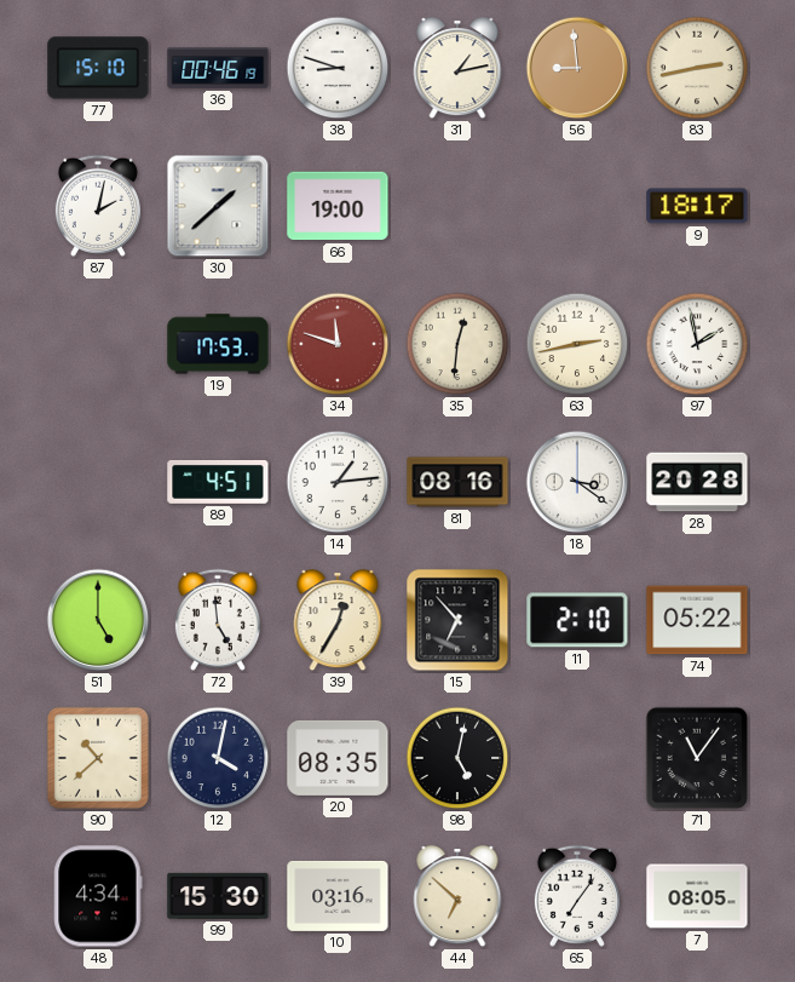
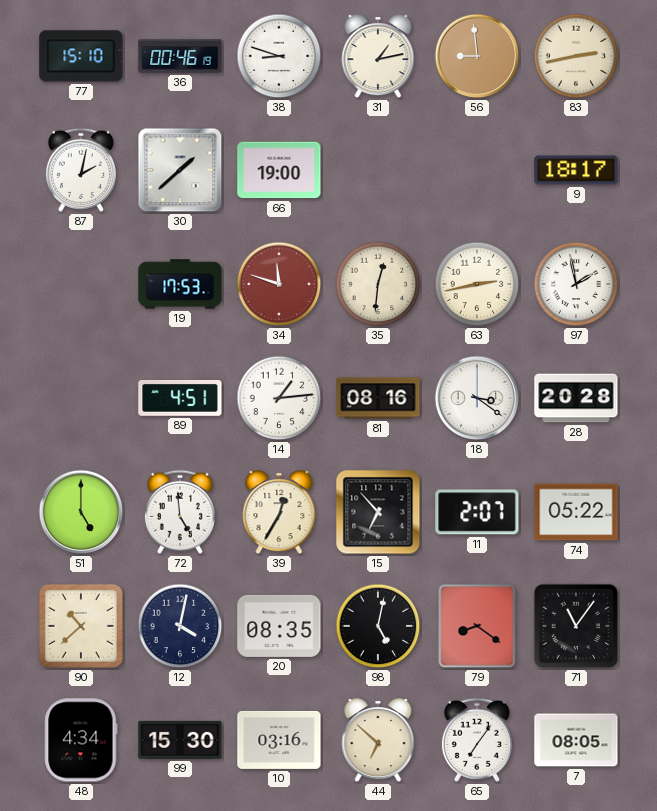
11: 2:10 -> 2:07 (477, 512)
79: none -> 8:21 (477, 626)
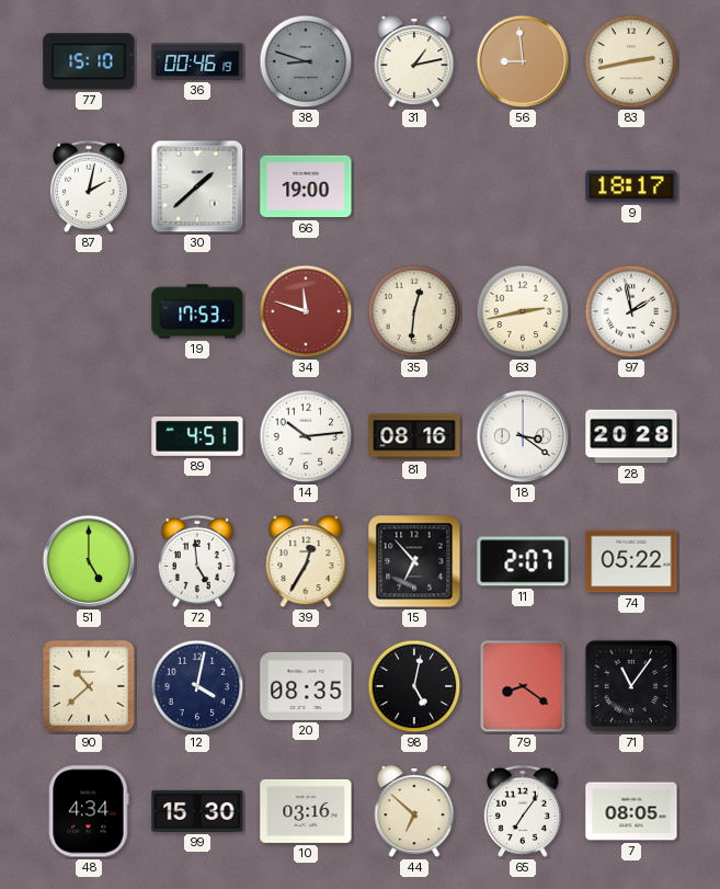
38 dial: white -> grey (306, 61)
14: 1:14 -> 10:14 (306, 436)
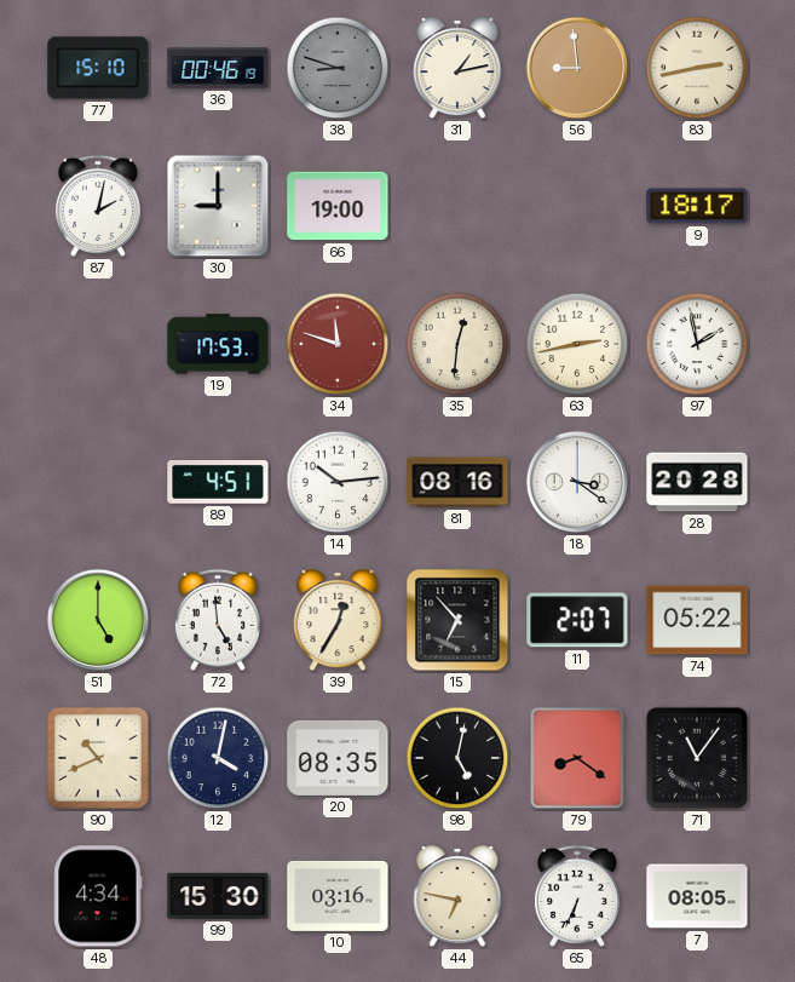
30: 1:38 -> 9:00 (218, 206)
90: 10:38 -> 10:41 (98, 758)
44: 6:52 -> 6:47 (457, 897)
65: 7:06 -> 6:34 (577, 896)
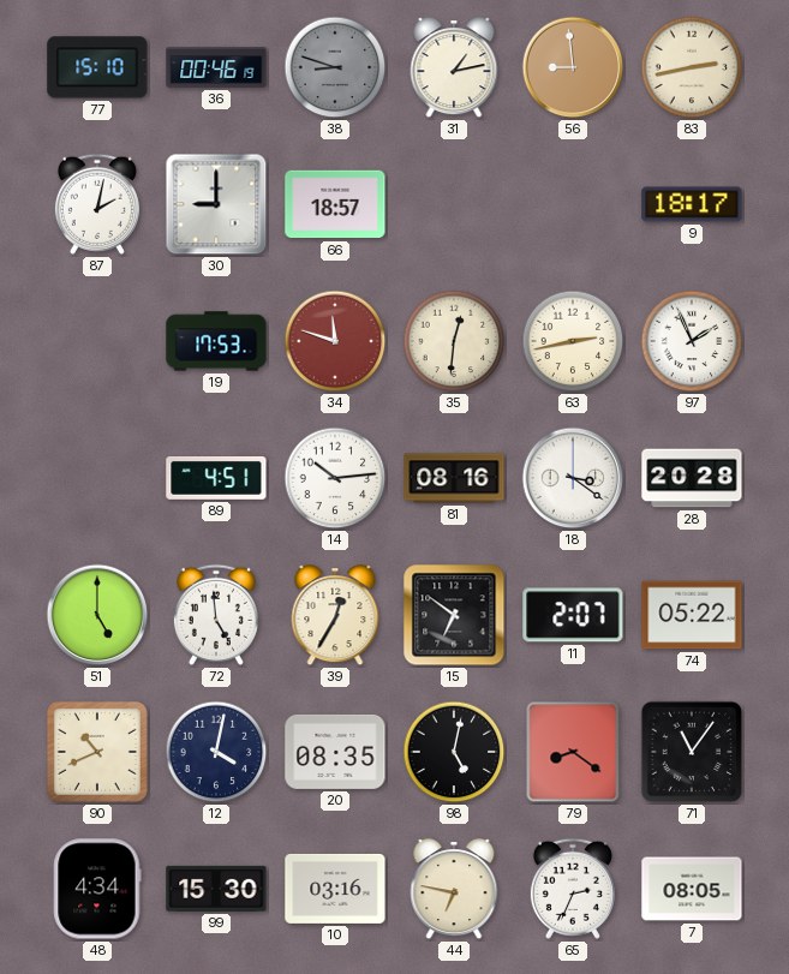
66: 19:00 -> 18:57 (335, 204)
97: 1:58 -> 1:56 (692, 341)
15: 6:53 -> 6:51 (454, 615)
65: 6:34 -> 2:34 (573, 889)
